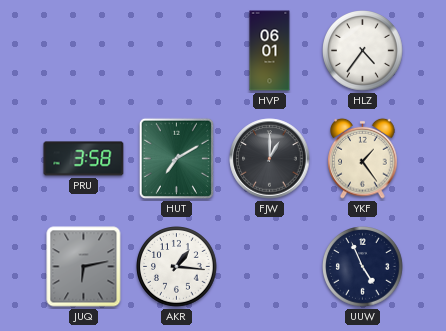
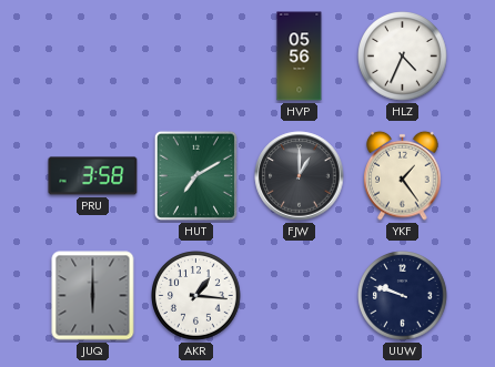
HVP: 06:01 -> 05:56 (300, 57)
HLZ: 4:36 -> 4:34 (403, 57)
JUQ: 6:13 -> 6:00 (93, 296)
UUW: 4:56 -> 9:48 (403, 296)
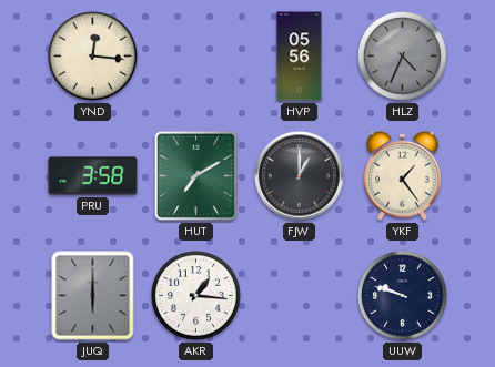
YND: none -> 12:16 (93, 57)
HLZ dial: white -> grey (403, 57)
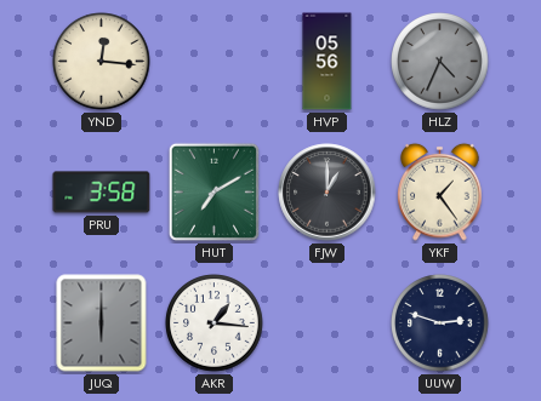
UUW: 9:48 -> 2:48 (440, 323)
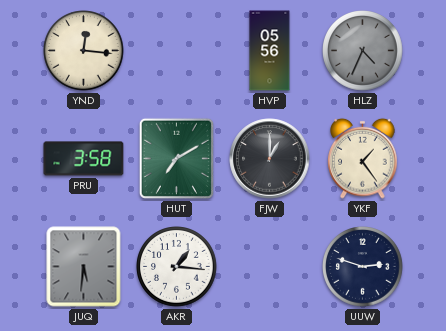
JUQ: 6:00 -> 5:31 (84, 267)
